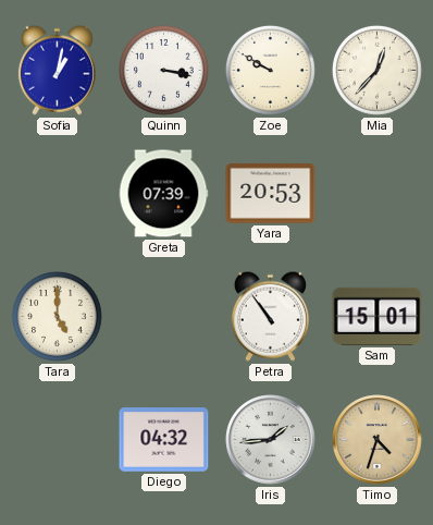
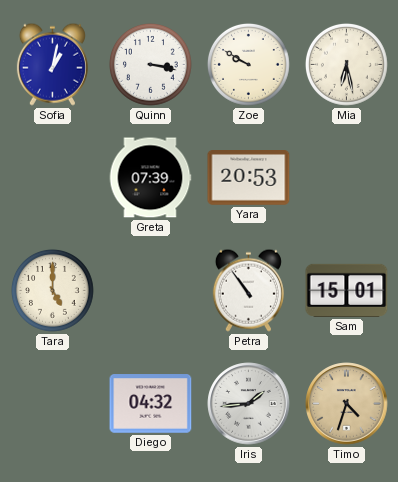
Mia: 12:37 -> 6:28 (346, 64)
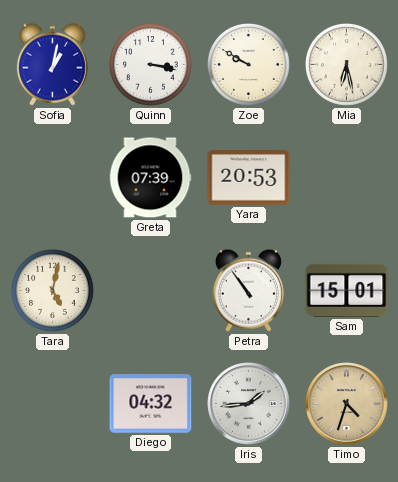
Tara: 5:00 -> 5:02 (52, 290)
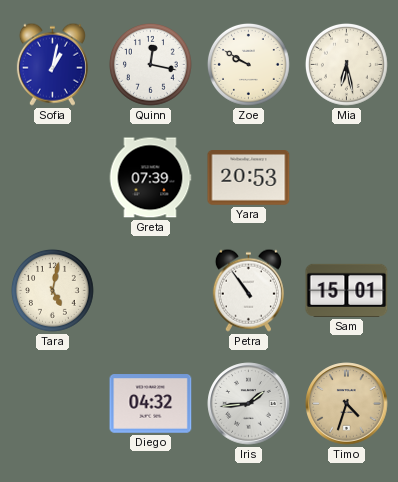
Quinn: 3:17 -> 12:17 (150, 64)
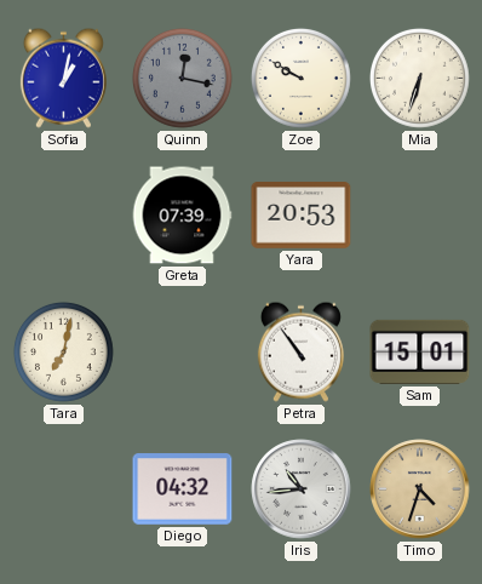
Quinn dial: white -> grey (182, 78)
Mia: 6:28 -> 6:33 (419, 78)
Tara: 5:02 -> 7:02 (63, 351)
Iris: 1:44 -> 10:44 (302, 489)
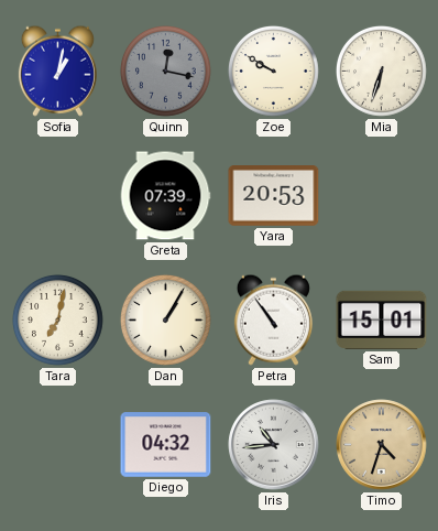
Dan: none -> 1:05 (165, 319)
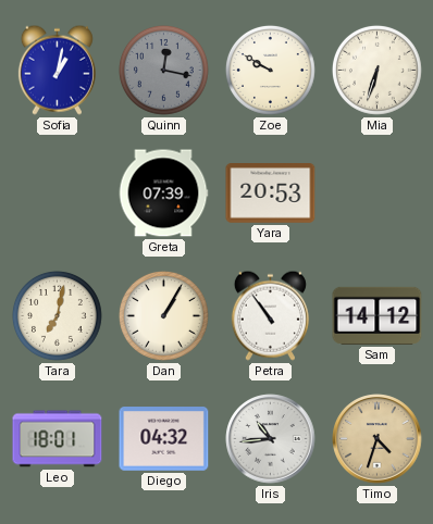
Sam: 15:01 -> 14:12 (378, 315)
Leo: none -> 18:01 (58, 439)
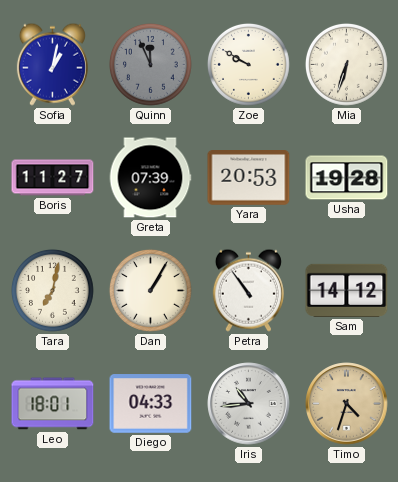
Quinn: 12:17 -> 11:56 (150, 64)
Boris: none -> 11:27 (53, 178)
Usha: none -> 19:28 (347, 178)
Diego: 04:32 -> 04:33 (151, 404)
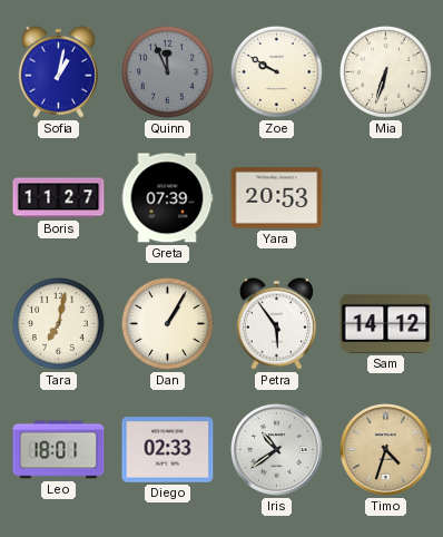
Usha: 19:28 -> none (347, 178)
Petra: 10:54 -> 5:54 (276, 323)
Diego: 04:33 -> 02:33 (168, 450)
Iris: 10:44 -> 10:39 (277, 450)
